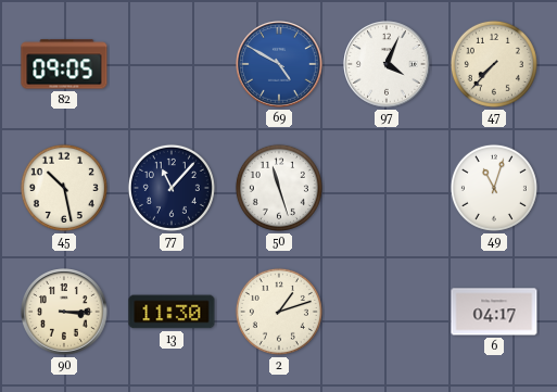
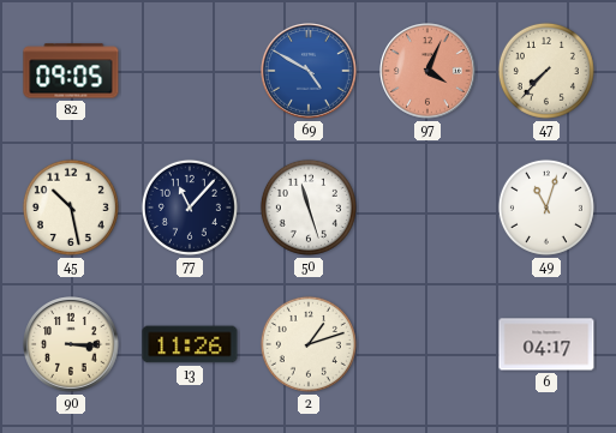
97 dial: white -> salmon (427, 71)
13: 11:30 -> 11:26 (190, 344)
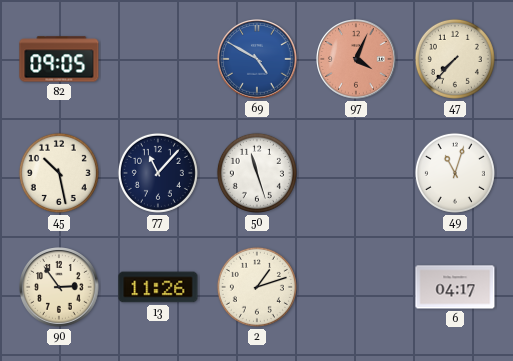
90: 3:15 -> 2:54 (59, 287)
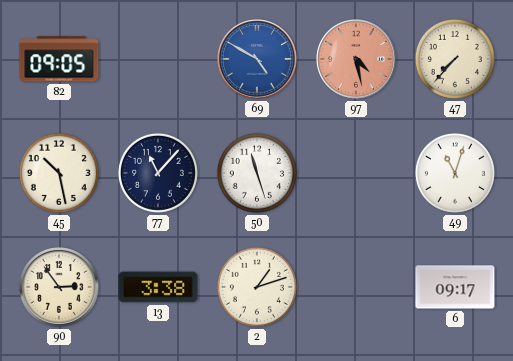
97: 4:04 -> 4:28 (356, 59)
13: 11:26 -> 3:38 (158, 287)
6: 04:17 -> 09:17 (455, 287)
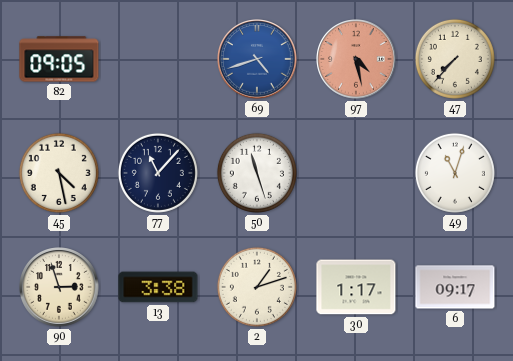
69: 4:50 -> 4:42 (257, 59)
45: 10:28 -> 4:28 (59, 173)
90: 2:54 -> 2:57 (59, 287)
30: none -> 1:17 (356, 287)
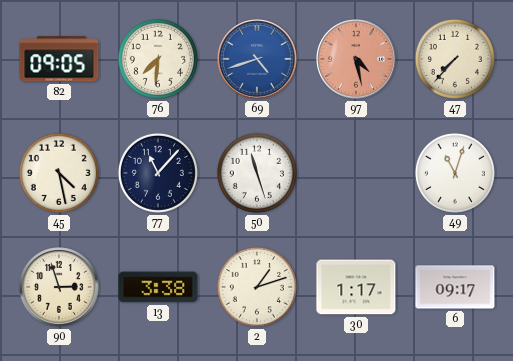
76: none -> 7:31 (158, 59)
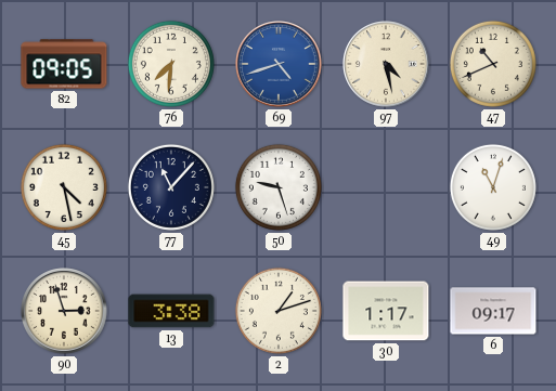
97 dial: salmon -> cream (386, 64)
47: 7:37 -> 10:41 (493, 64)
50: 11:27 -> 9:27 (279, 187)
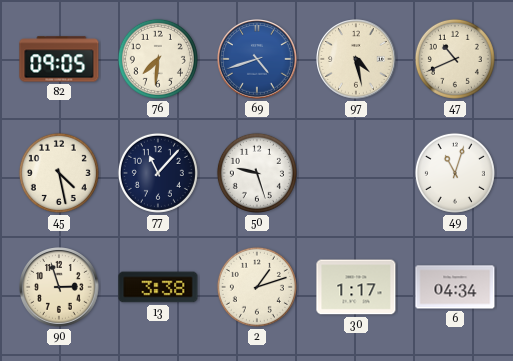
6: 09:17 -> 04:34 (455, 287)
